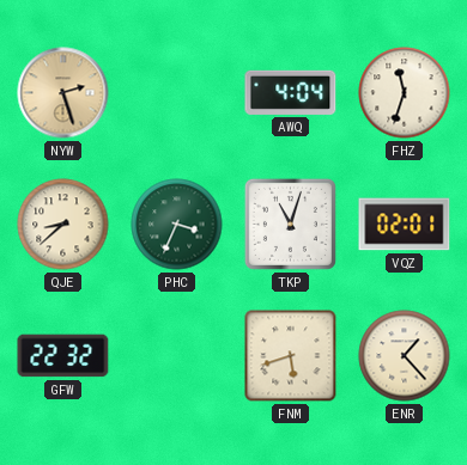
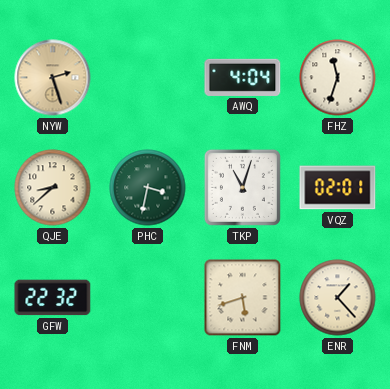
PHC: 3:34 -> 3:32 (148, 188)
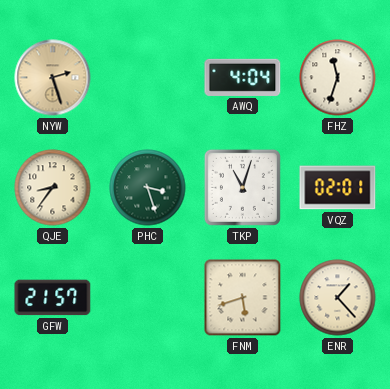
QJE: 8:38 -> 8:36 (53, 188)
PHC: 3:32 -> 3:27 (148, 188)
GFW: 22:32 -> 21:57 (53, 298)
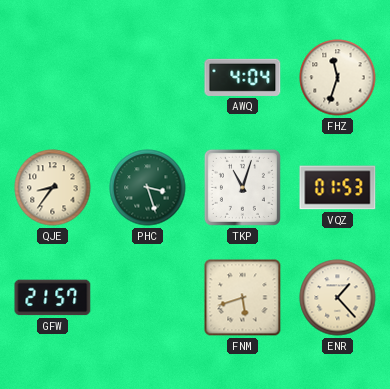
NYW: 2:27 -> none (53, 78)
VQZ: 02:01 -> 01:53 (338, 188)
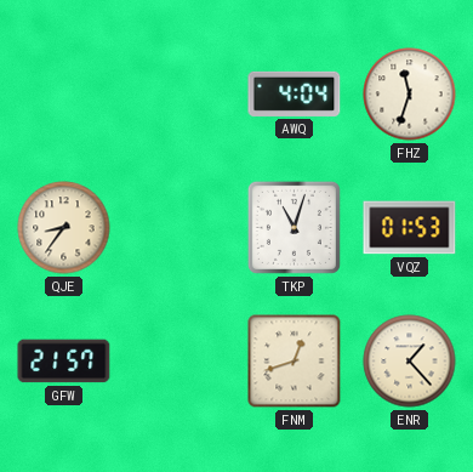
PHC: 3:27 -> none (148, 188)
FNM: 5:42 -> 12:42 (295, 362)
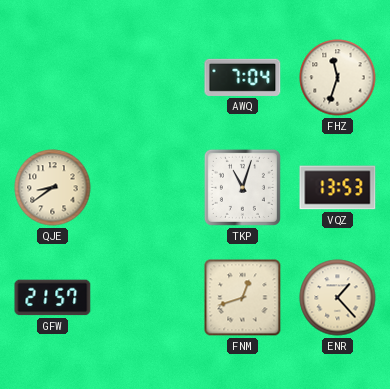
AWQ: 4:04 -> 7:04 (243, 77)
QJE: 8:36 -> 8:39 (53, 188)
VQZ: 01:53 -> 13:53 (338, 188)
